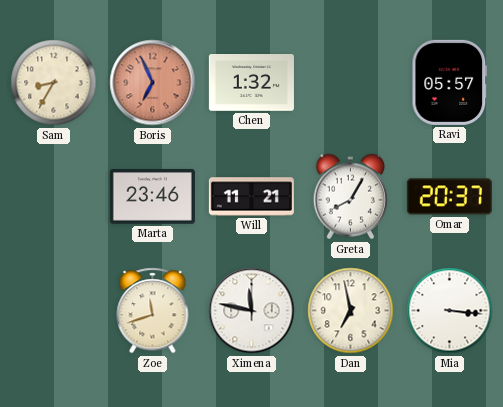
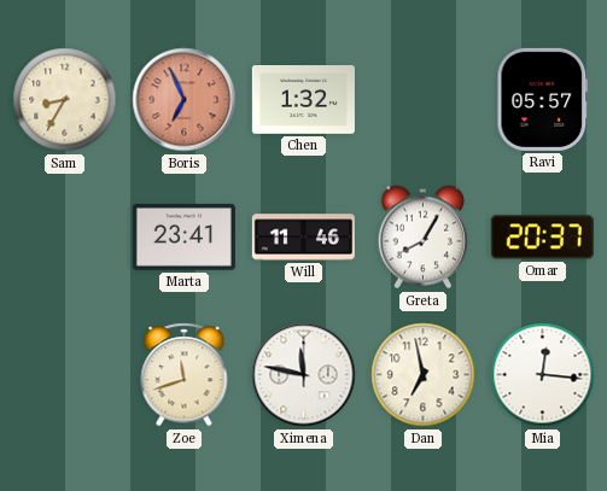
Marta: 23:46 -> 23:41 (183, 238)
Will: 11:21 -> 11:46 (303, 238)
Mia: 3:16 -> 12:16 (543, 375)
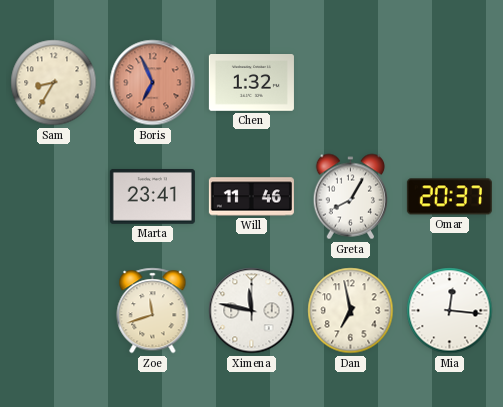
Ravi: 05:57 -> none (543, 99)
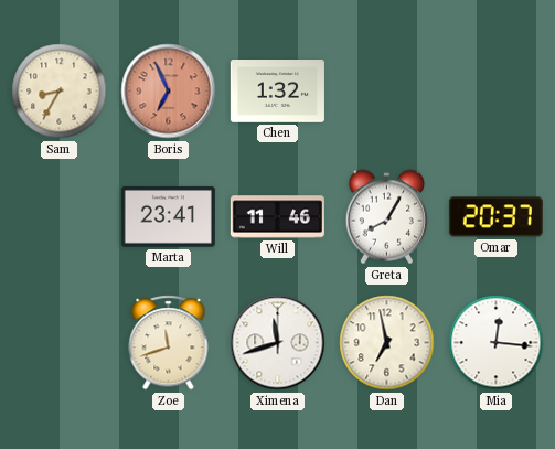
Ximena: 11:47 -> 11:42 (278, 343)
